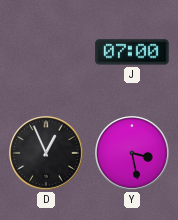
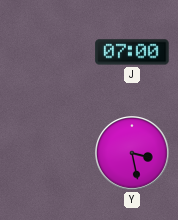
D: 12:56 -> none (46, 153)
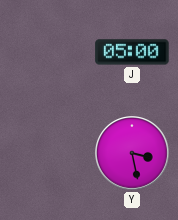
J: 07:00 -> 05:00 (132, 52)
